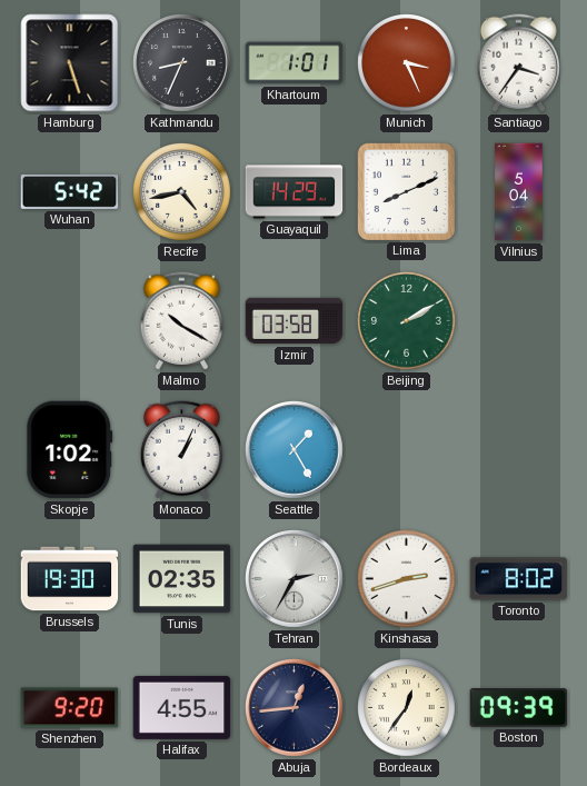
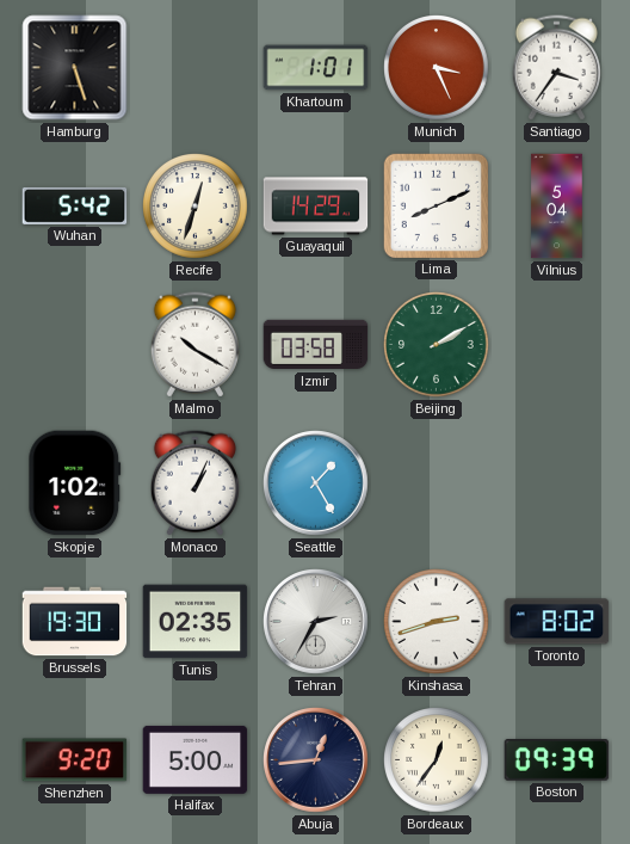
Kathmandu: 8:34 -> none (182, 63)
Recife: 4:43 -> 12:33 (196, 207)
Halifax: 4:55 -> 5:00 (196, 759)
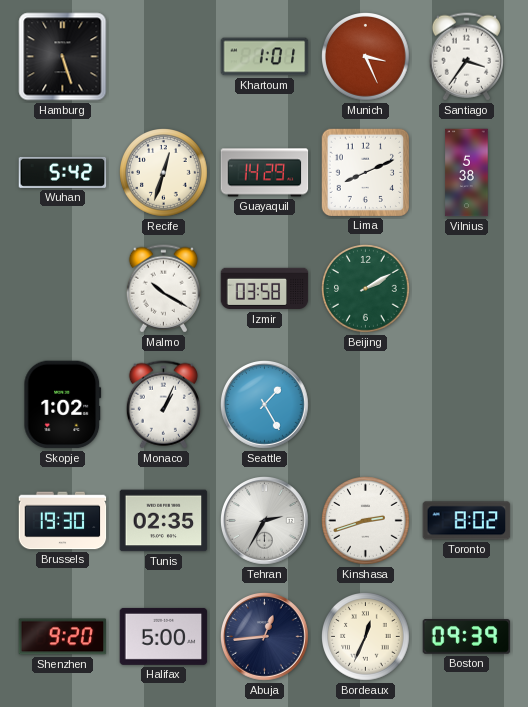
Vilnius: 5:04 -> 5:38 (467, 173)
Bordeaux: 12:36 -> 12:34 (366, 637)
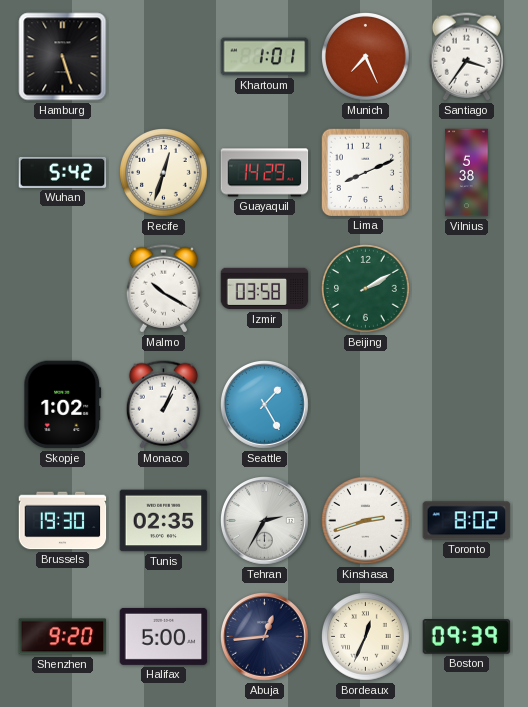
Munich: 3:26 -> 7:26 (366, 57)
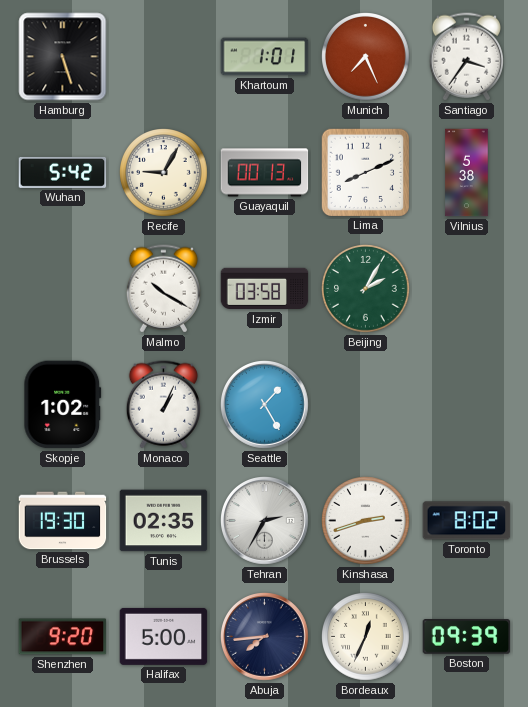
Recife: 12:33 -> 9:05 (164, 173)
Guayaquil: 14:29 -> 00:13 (265, 173)
Beijing: 2:10 -> 2:05 (366, 289)
Abuja: 12:44 -> 7:44 (265, 637)
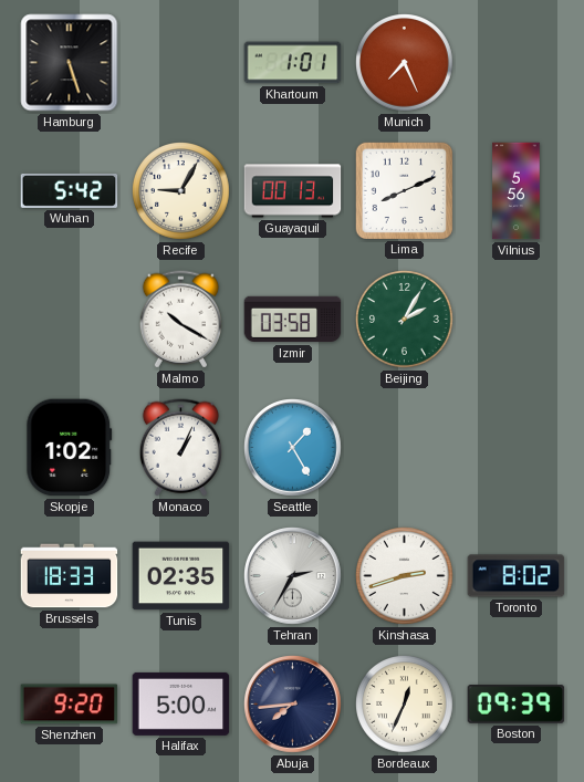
Santiago: 3:36 -> none (466, 57)
Vilnius: 5:38 -> 5:56 (517, 191)
Brussels: 19:30 -> 18:33 (70, 576)
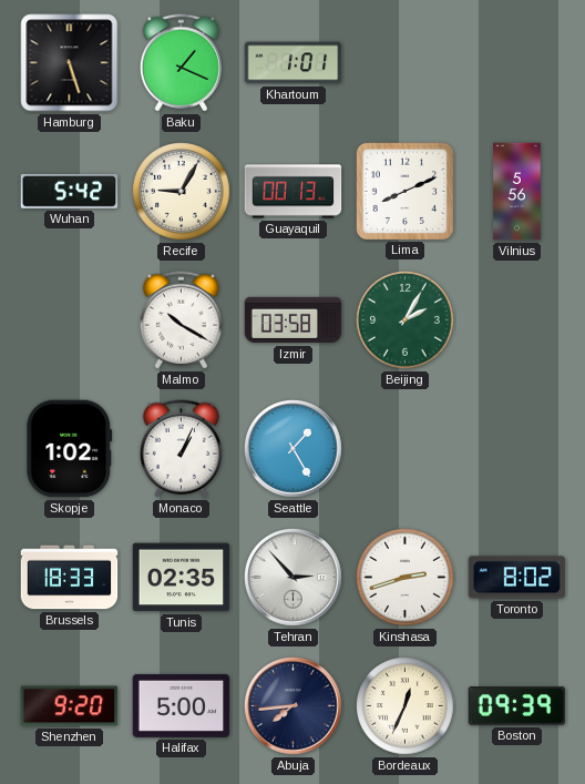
Baku: none -> 1:19 (181, 63)
Munich: 7:26 -> none (405, 63)
Tehran: 2:35 -> 2:53 (294, 578)
